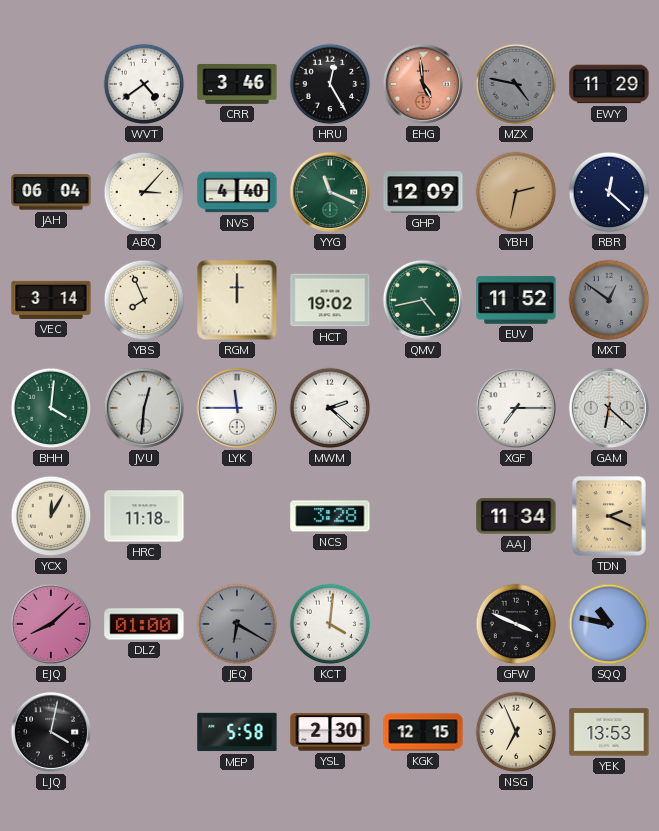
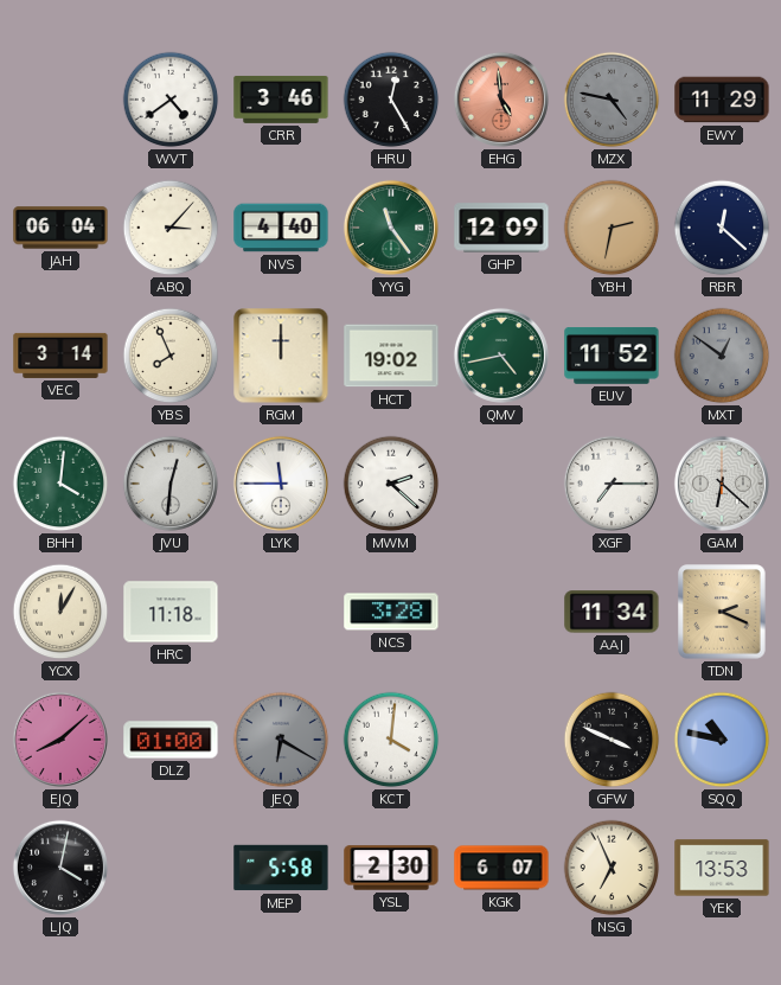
YYG: 11:19 -> 11:24 (391, 228)
KGK: 12:15 -> 6:07 (501, 868)
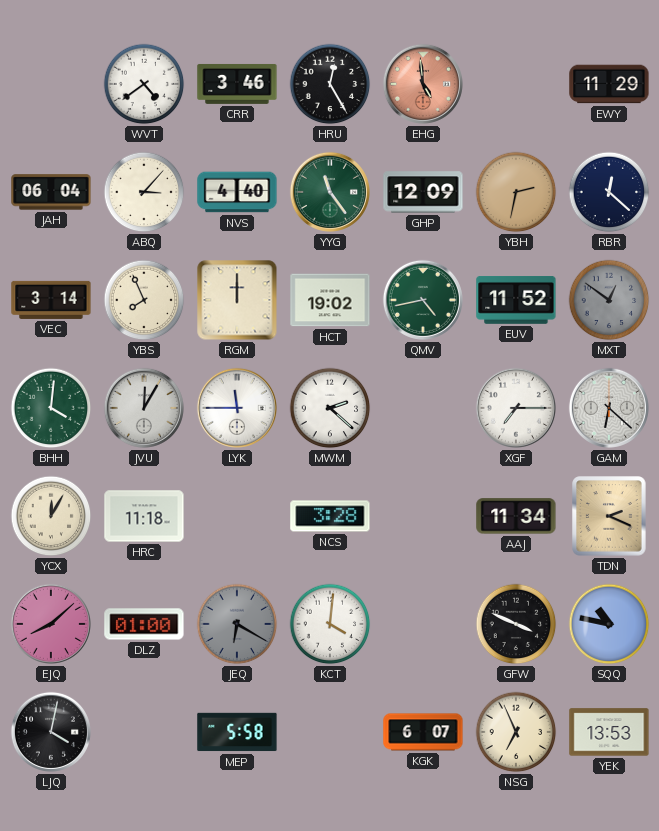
MZX: 4:47 -> none (612, 100)
JVU: 12:31 -> 12:05 (144, 408)
YSL: 2:30 -> none (391, 868)
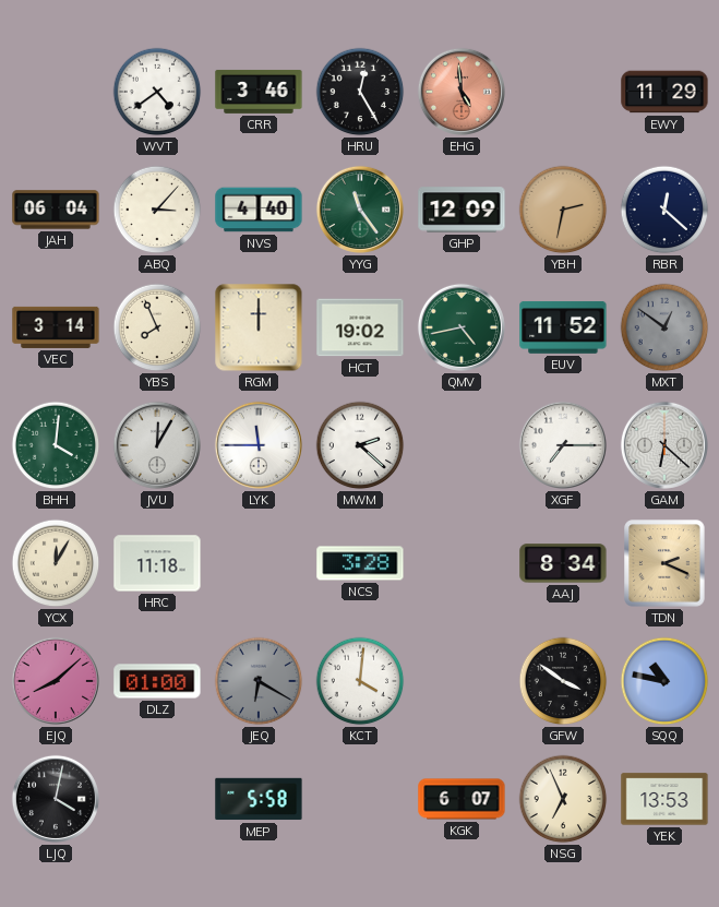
AAJ: 11:34 -> 8:34 (563, 563)
GFW: 3:49 -> 3:51 (563, 681)
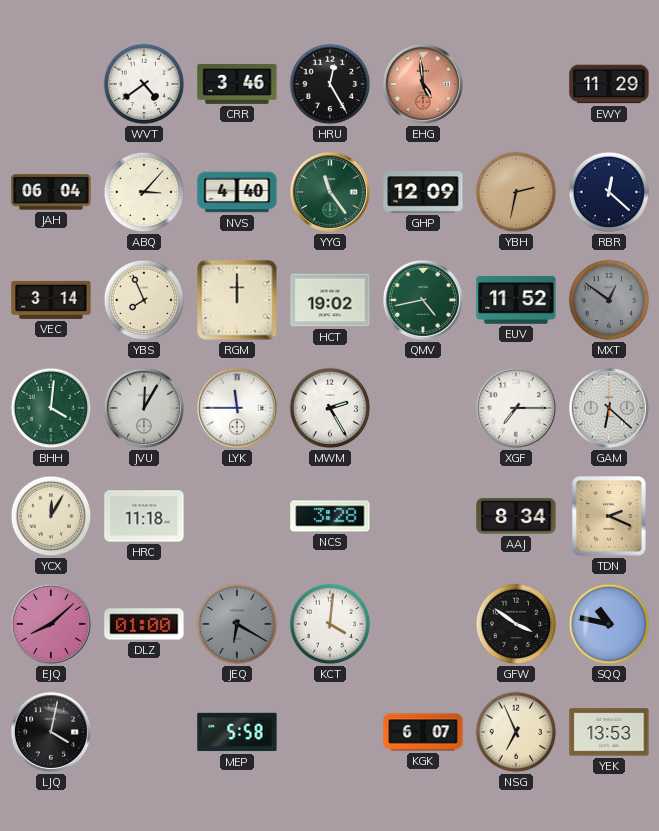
MWM: 2:22 -> 2:25 (330, 408)
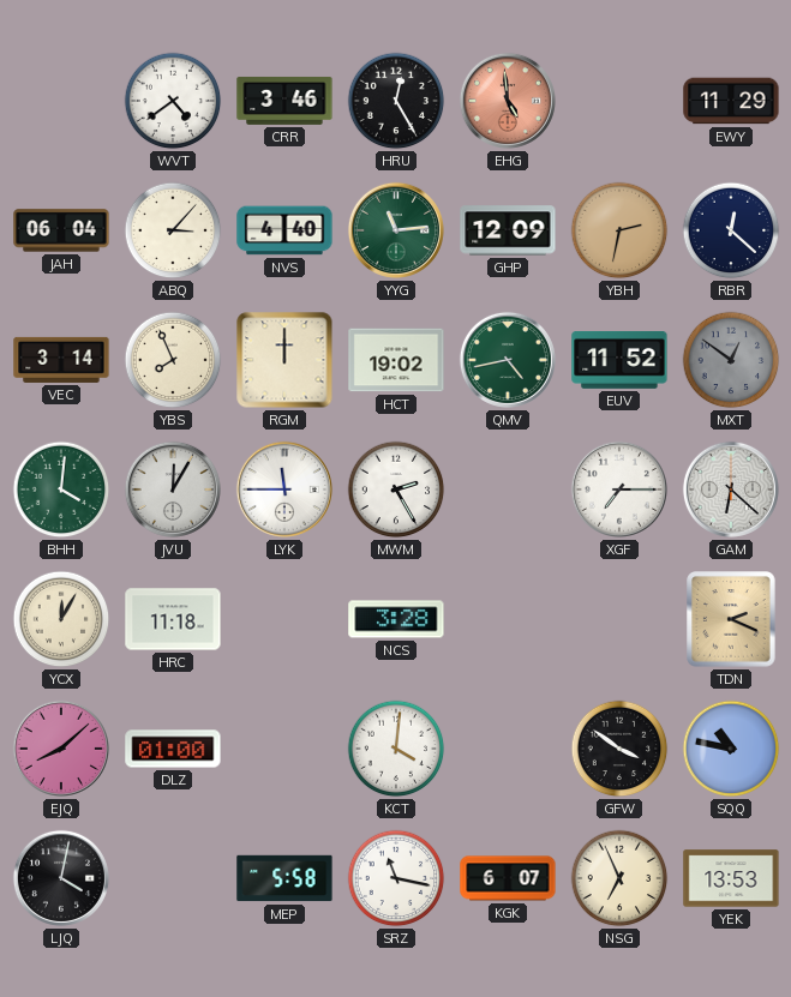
YYG: 11:24 -> 11:14 (396, 230)
AAJ: 8:34 -> none (516, 516)
JEQ: 6:20 -> none (237, 624)
SRZ: none -> 11:17 (396, 878)
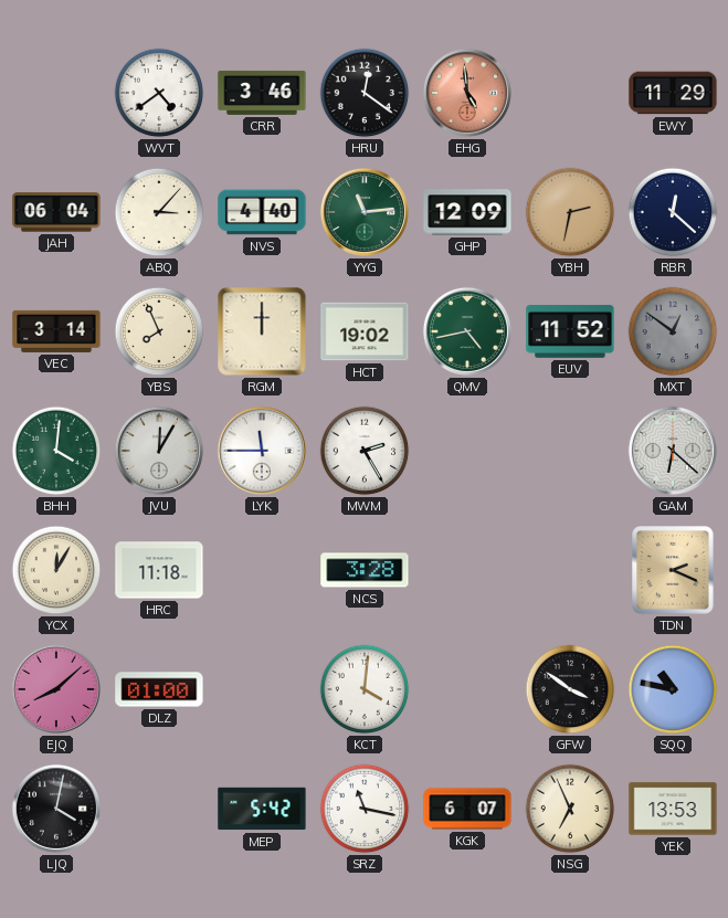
HRU: 12:25 -> 12:21 (365, 93)
XGF: 7:15 -> none (619, 490)
MEP: 5:58 -> 5:42 (262, 809)
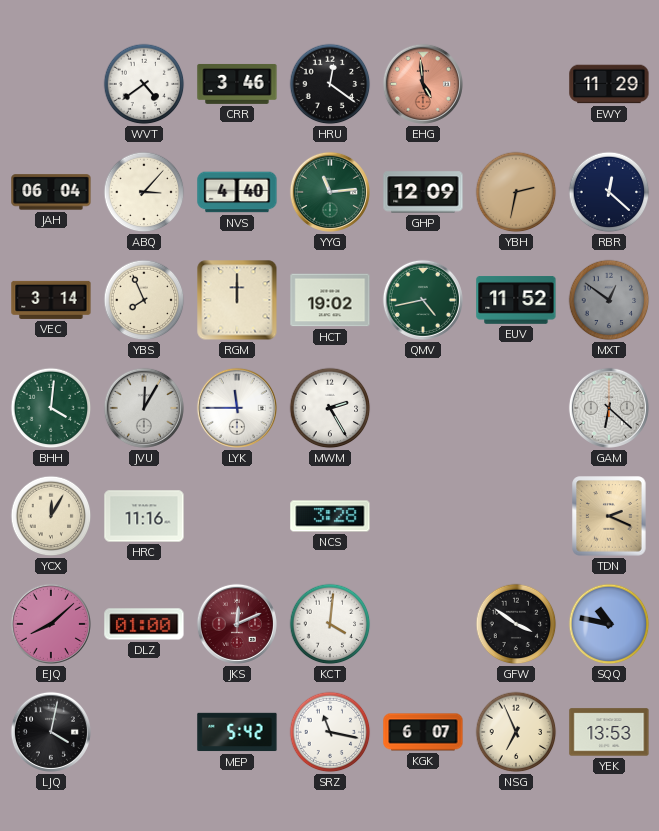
HRC: 11:18 -> 11:16 (144, 516)
JKS: none -> 12:11 (237, 624)
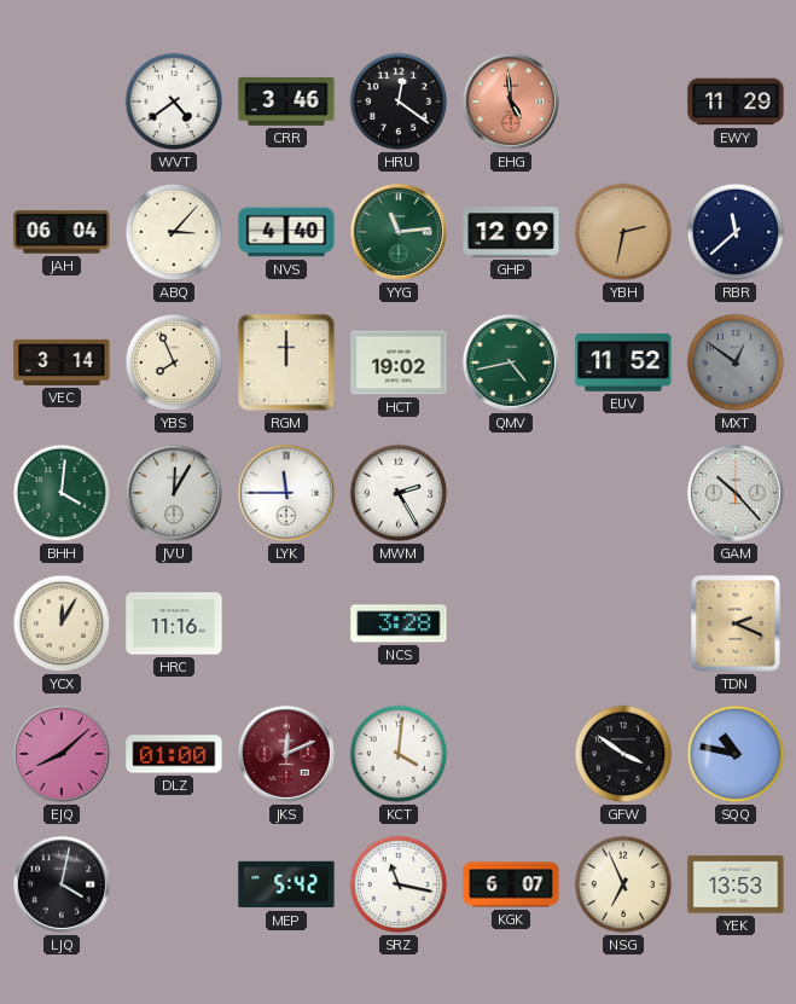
RBR: 12:22 -> 11:38 (736, 232)
GAM: 6:22 -> 10:23 (736, 493)
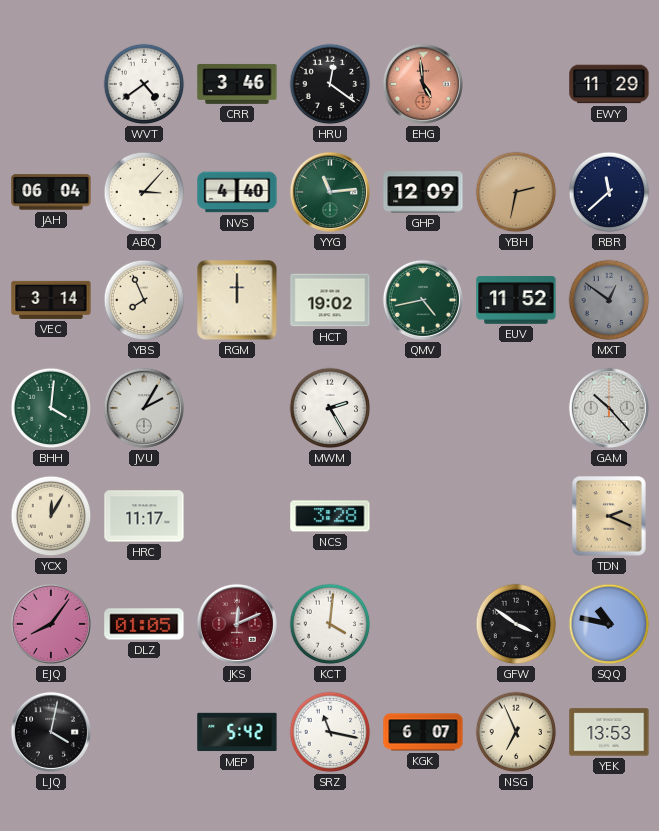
JVU: 12:05 -> 2:05 (144, 408)
LYK: 11:45 -> none (286, 493)
HRC: 11:16 -> 11:17 (144, 516)
EJQ: 8:08 -> 8:06 (51, 624)
DLZ: 01:00 -> 01:05 (144, 624)
